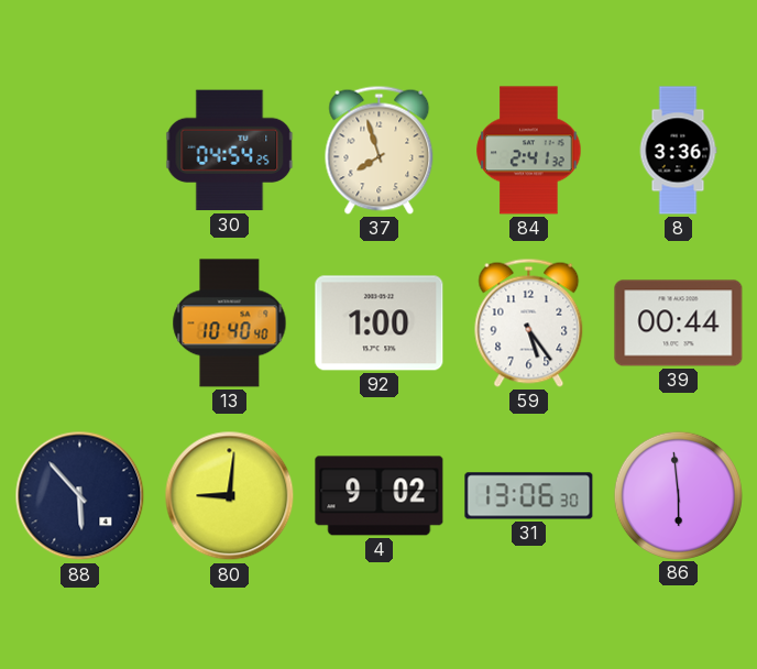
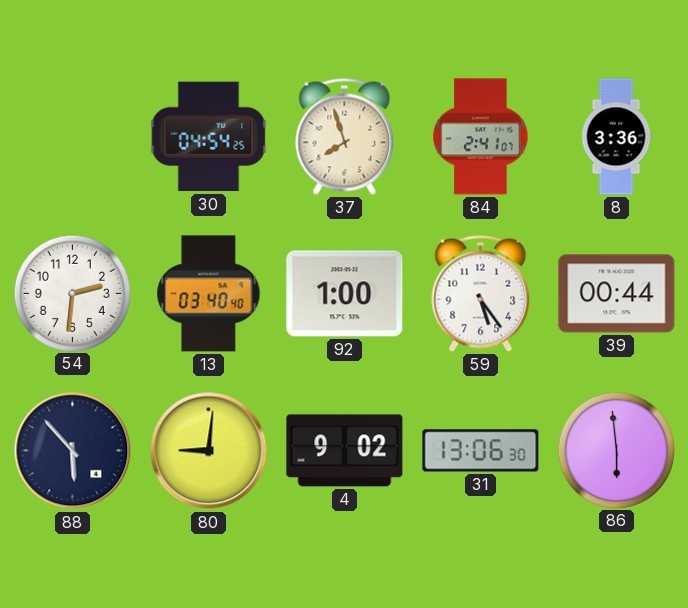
84: 2:41:32 -> 2:41:07 (481, 137)
54: none -> 2:31 (72, 293)
13: 10:40 -> 03:40 (209, 294)
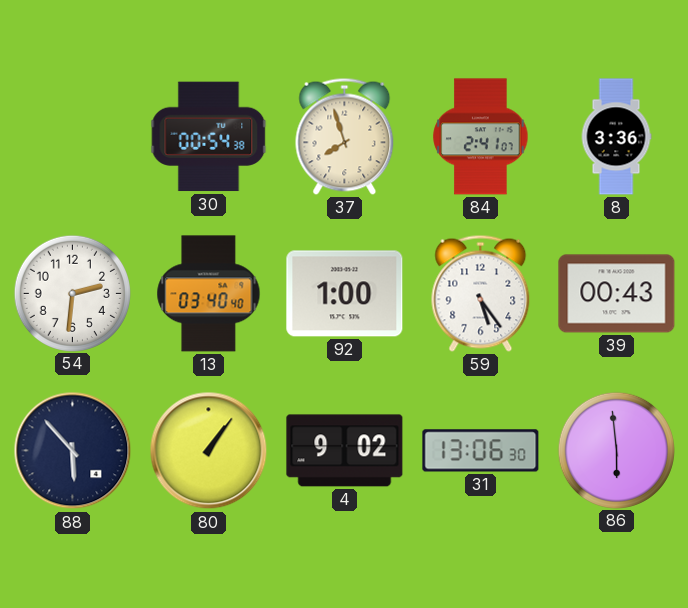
30: 04:54 -> 00:54 (209, 137)
39: 00:44 -> 00:43 (617, 294)
80: 9:01 -> 1:06 (209, 451)
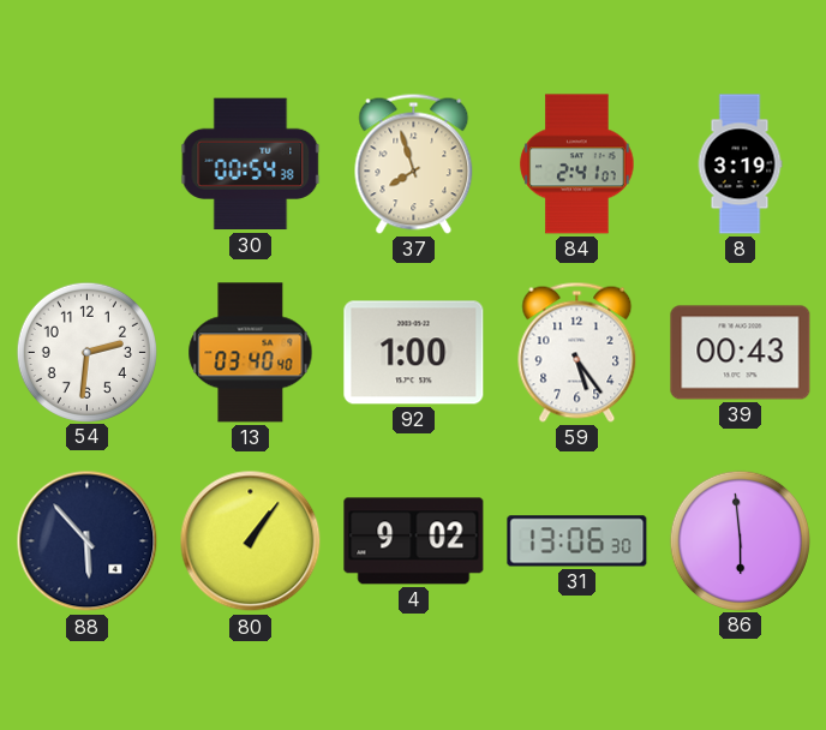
8: 3:36 -> 3:19 (740, 164)
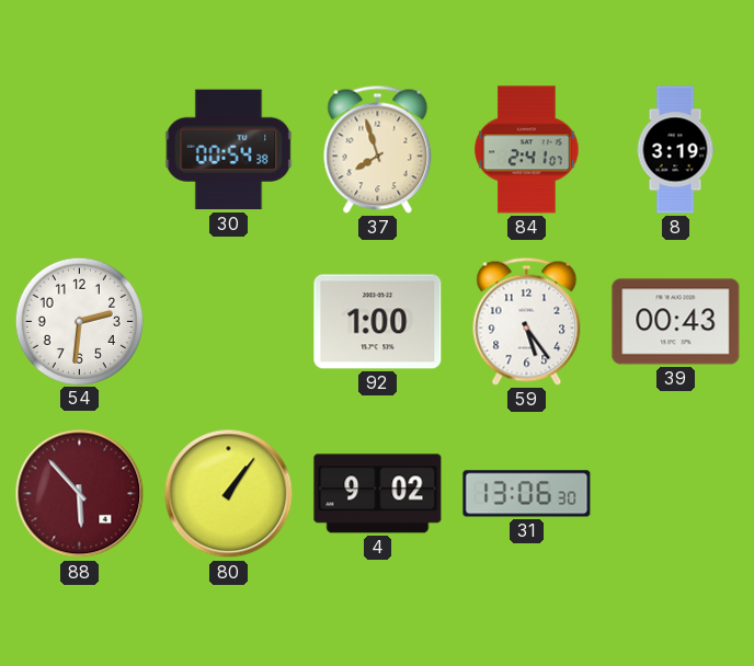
13: 03:40 -> none (251, 353)
88 dial: navy -> burgundy (80, 494)
86: 5:59 -> none (740, 540)
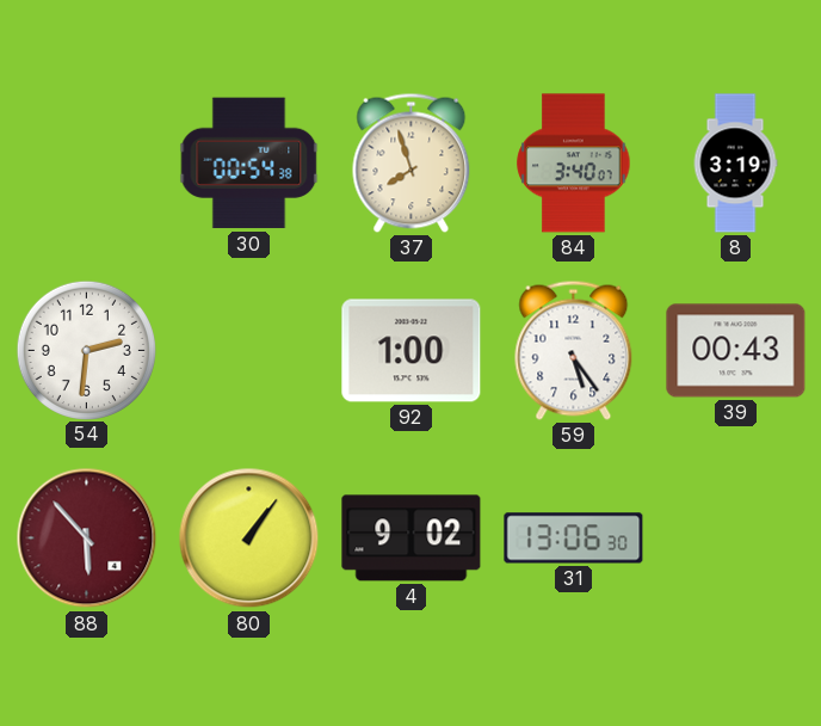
84: 2:41 -> 3:40 (574, 164)
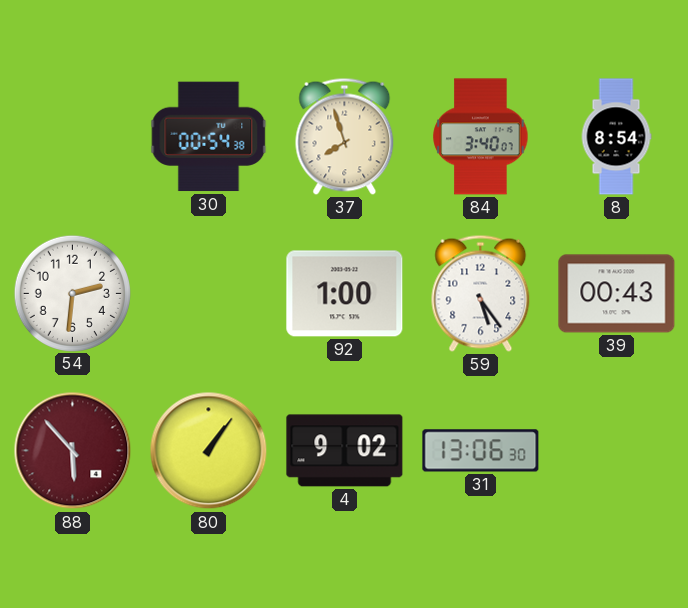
8: 3:19 -> 8:54 (616, 137)
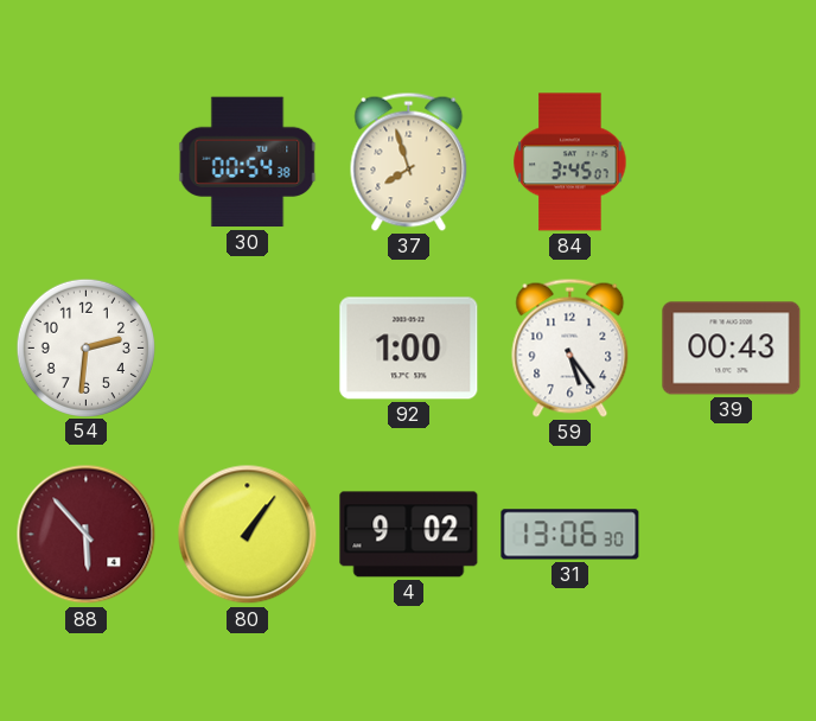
84: 3:40 -> 3:45 (570, 162)
8: 8:54 -> none (616, 137)
